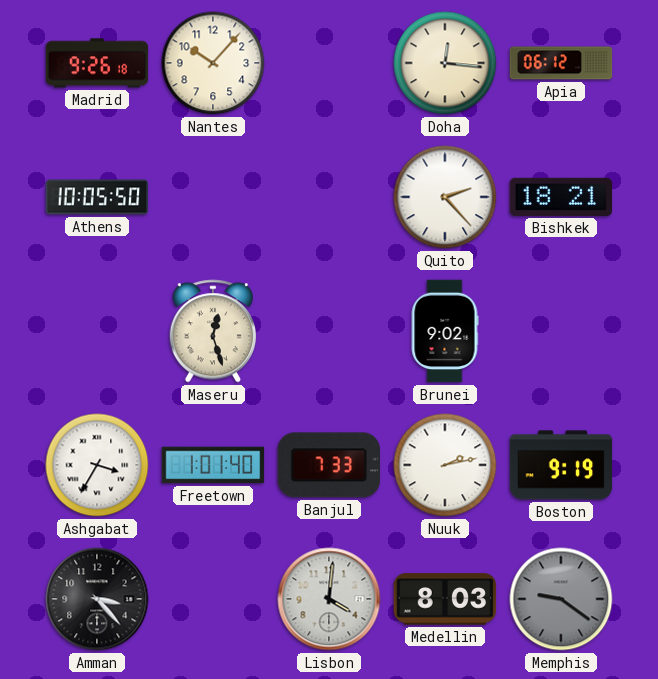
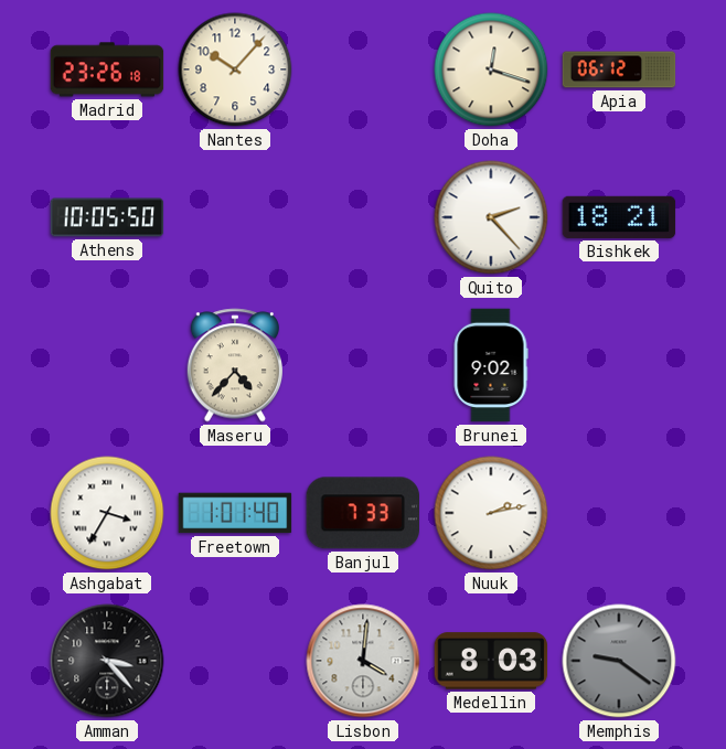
Madrid: 9:26 -> 23:26 (107, 69)
Doha: 12:16 -> 12:18 (491, 69)
Maseru: 12:27 -> 4:37 (234, 365)
Boston: 9:19 -> none (561, 465)
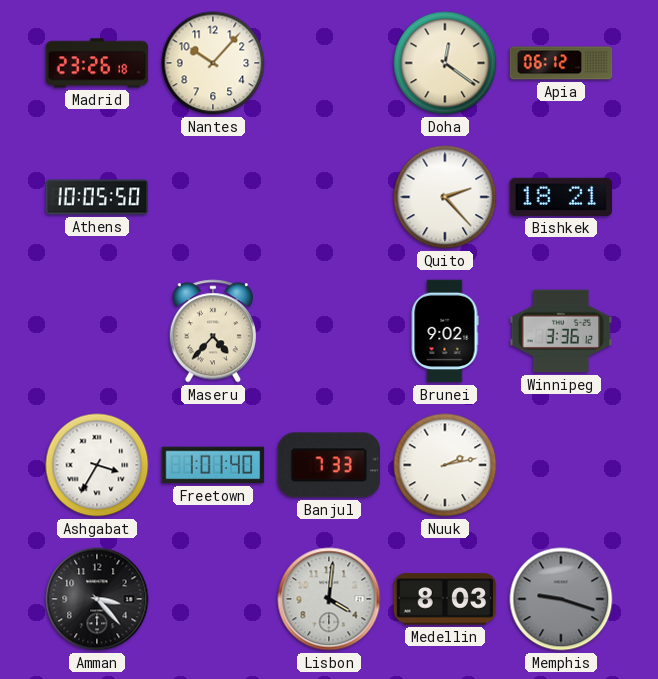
Doha: 12:18 -> 12:21 (445, 63)
Winnipeg: none -> 3:36 (561, 331)
Memphis: 9:21 -> 9:18 (561, 599)
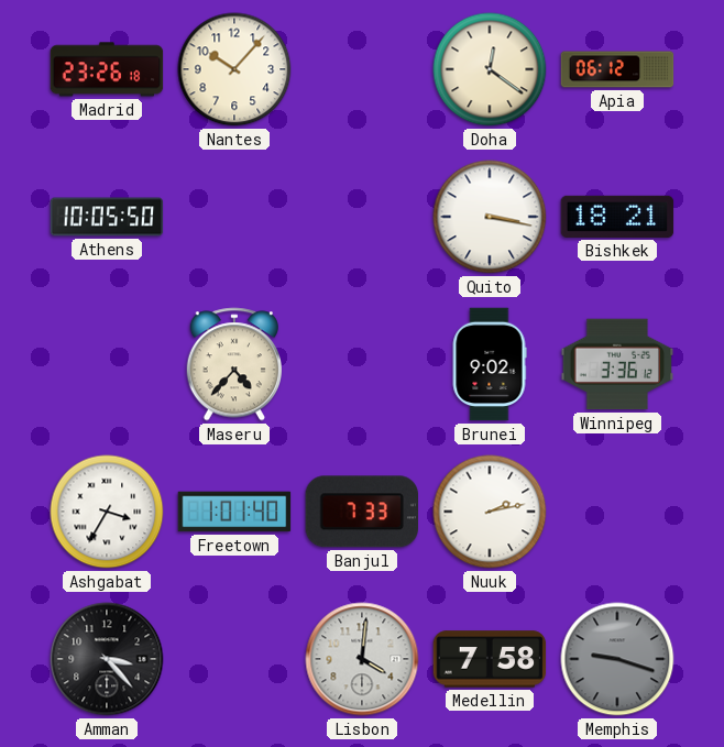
Quito: 2:23 -> 3:17 (490, 217)
Medellin: 8:03 -> 7:58 (490, 659)
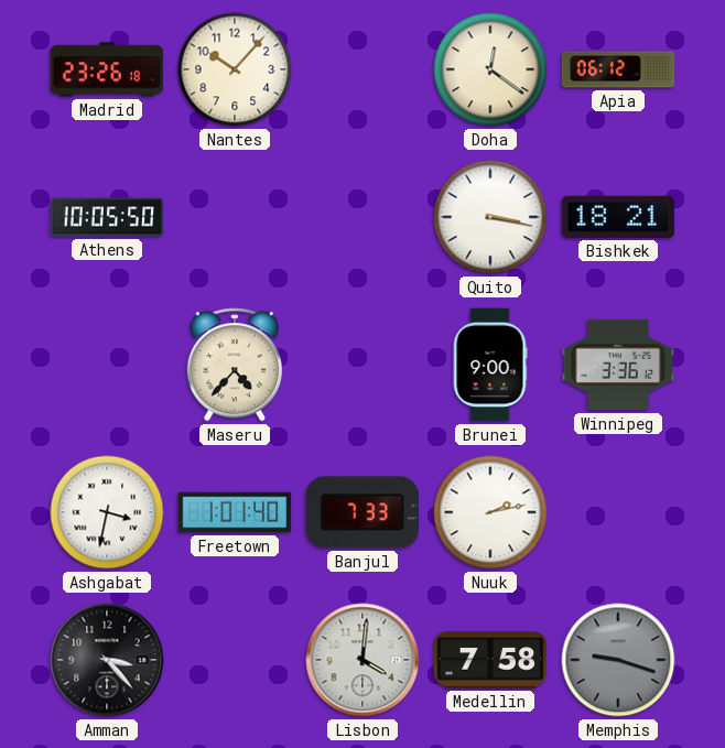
Brunei: 9:02 -> 9:00 (490, 365)
Ashgabat: 3:35 -> 3:32 (107, 512)
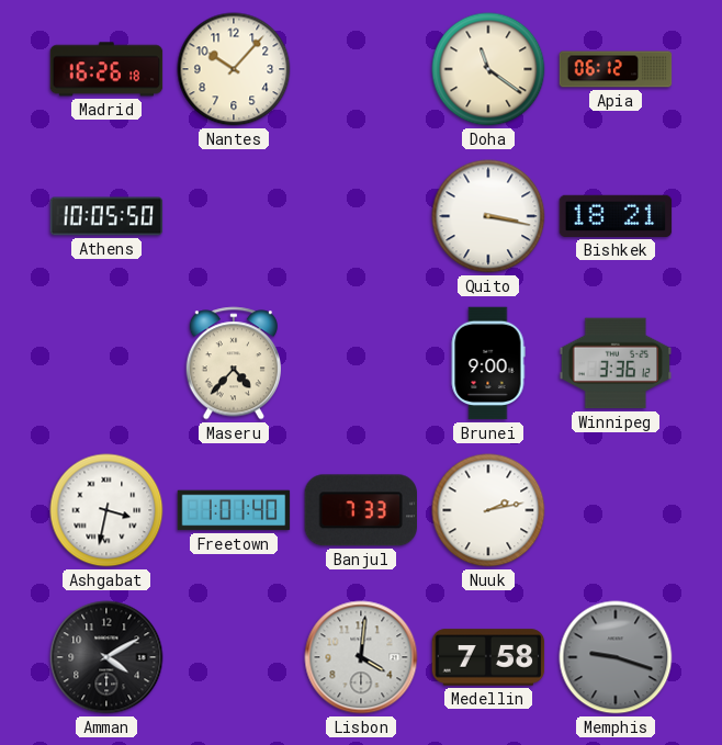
Madrid: 23:26 -> 16:26 (106, 69)
Doha: 12:21 -> 11:21 (488, 69)
Amman: 3:23 -> 4:10 (106, 657)
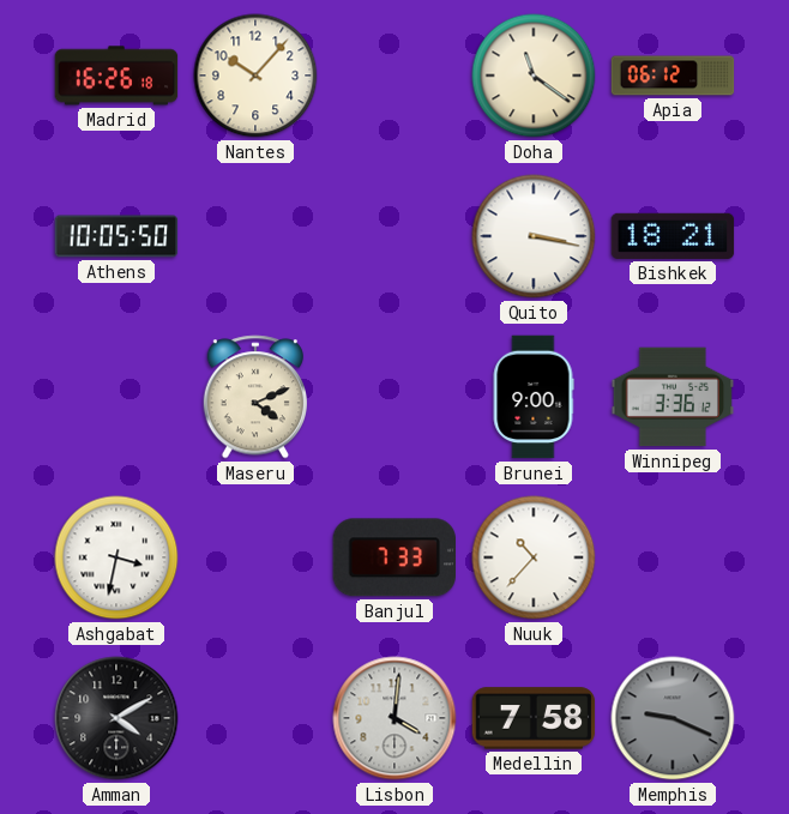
Maseru: 4:37 -> 4:11 (254, 397)
Freetown: 1:01 -> none (234, 510)
Nuuk: 2:13 -> 10:37 (534, 557)
Memphis: 9:18 -> 9:19 (673, 718)
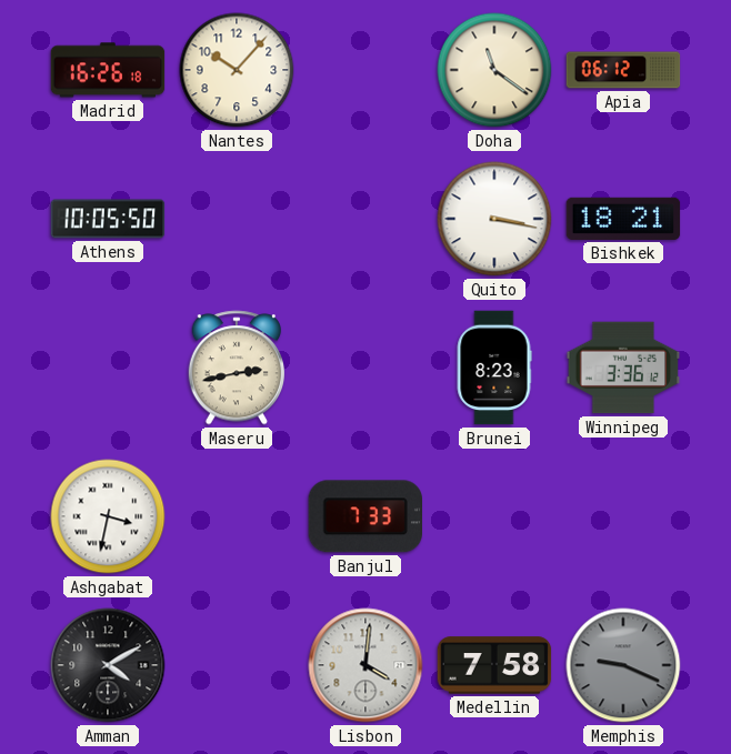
Maseru: 4:11 -> 2:43 (236, 368)
Brunei: 9:00 -> 8:23 (494, 368)
Nuuk: 10:37 -> none (534, 557)
